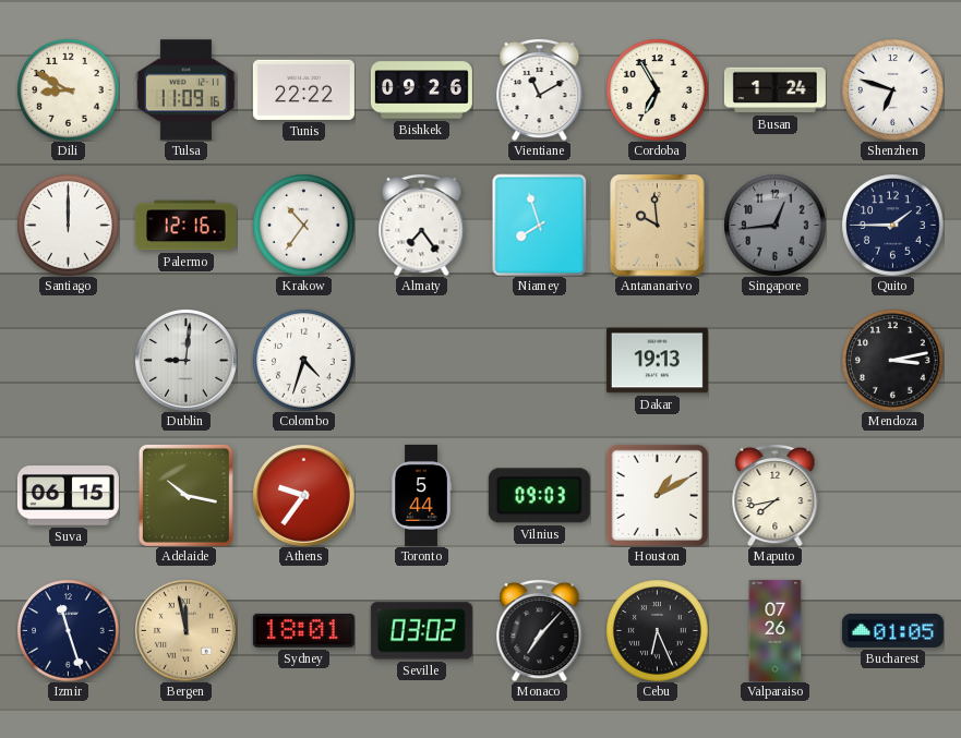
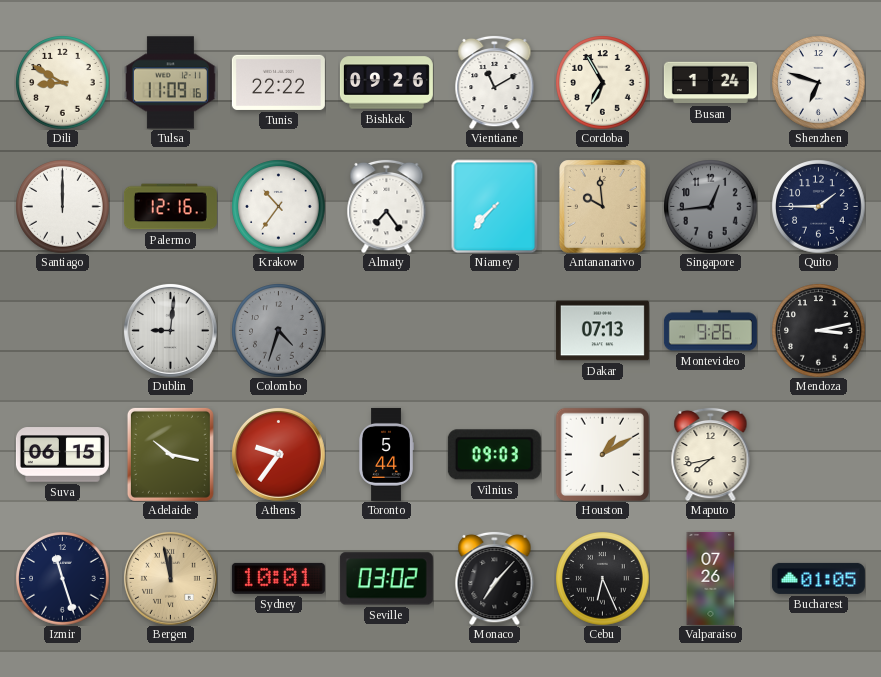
Niamey: 7:57 -> 7:37 (495, 206)
Colombo dial: white -> grey (278, 330)
Dakar: 19:13 -> 07:13 (602, 331)
Montevideo: none -> 9:26 (710, 331)
Sydney: 18:01 -> 10:01 (278, 578)
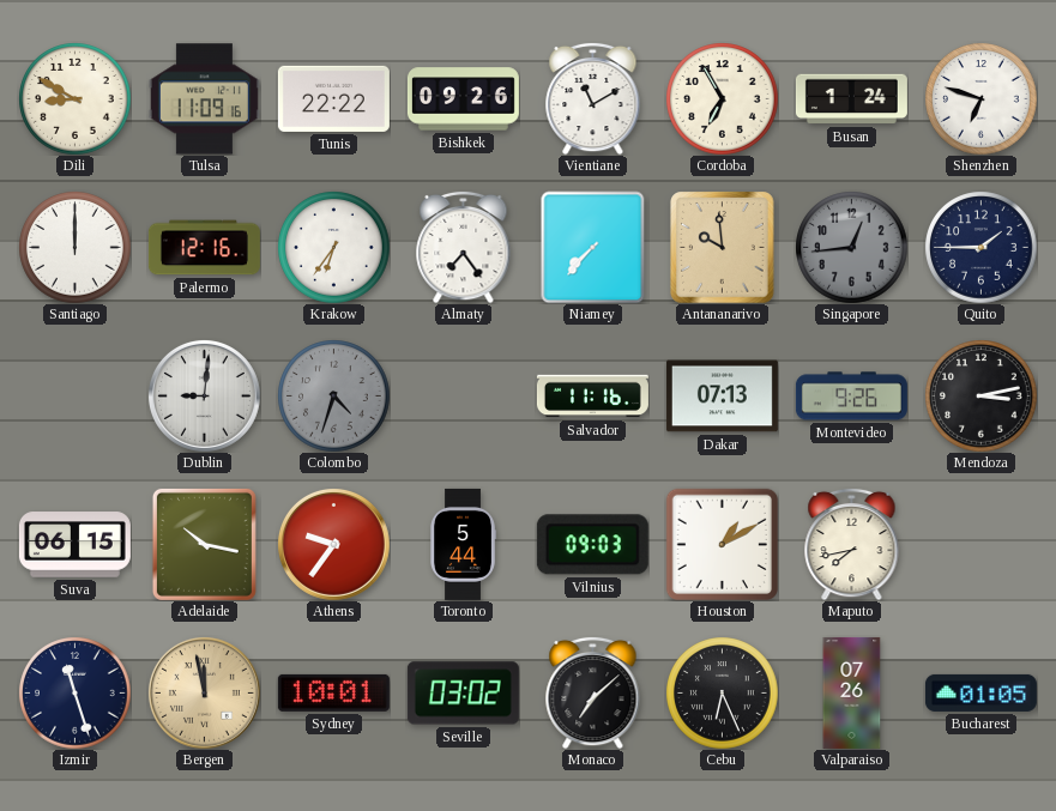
Krakow: 10:36 -> 6:36 (333, 247)
Salvador: none -> 11:16 (592, 397)
Monaco: 7:07 -> 7:08 (593, 692)
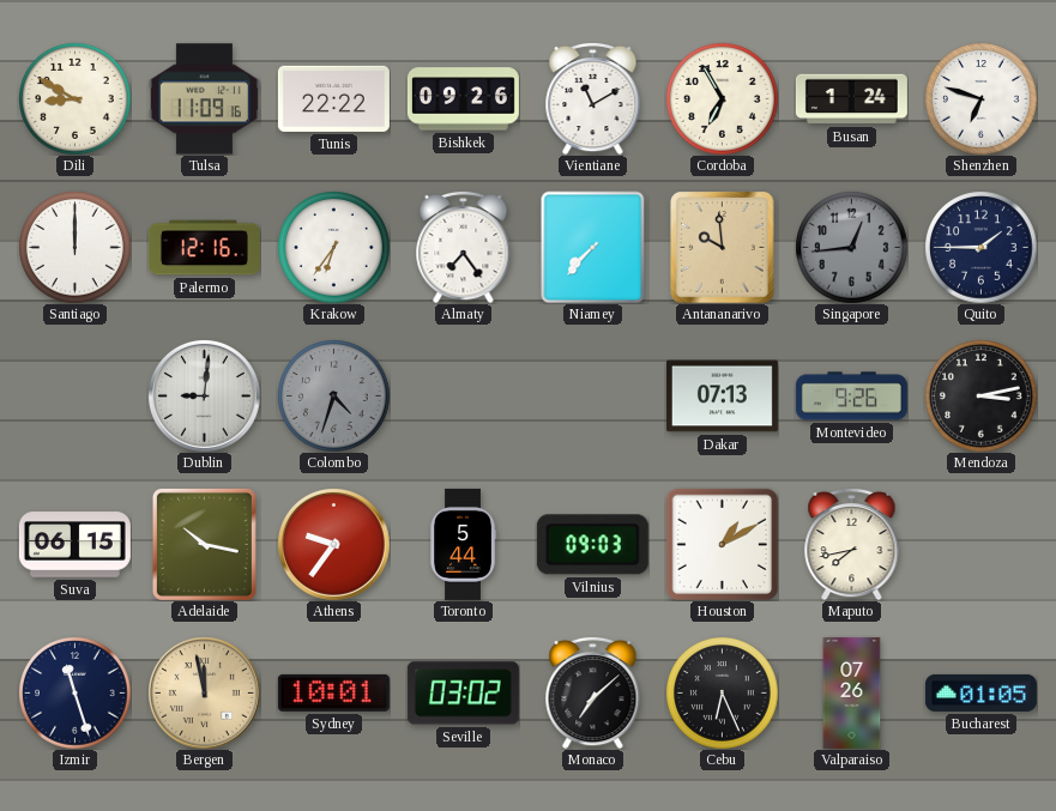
Salvador: 11:16 -> none (592, 397)
